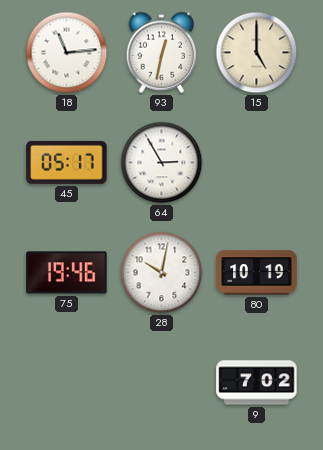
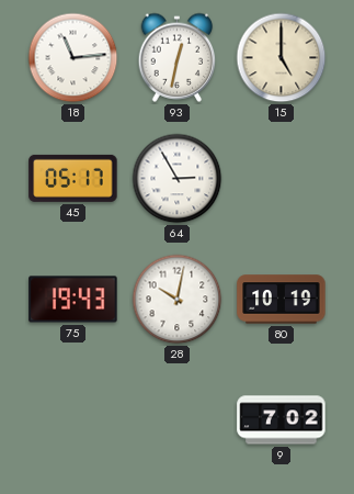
75: 19:46 -> 19:43 (73, 300)
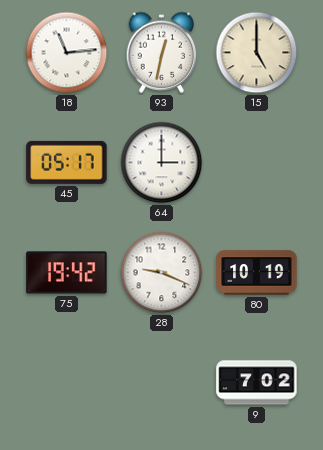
64: 2:55 -> 3:00 (162, 163)
75: 19:43 -> 19:42 (67, 273)
28: 10:02 -> 9:19 (162, 273)
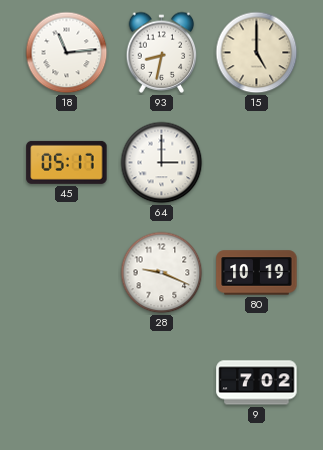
93: 12:32 -> 8:32 (162, 52)
75: 19:42 -> none (67, 273)
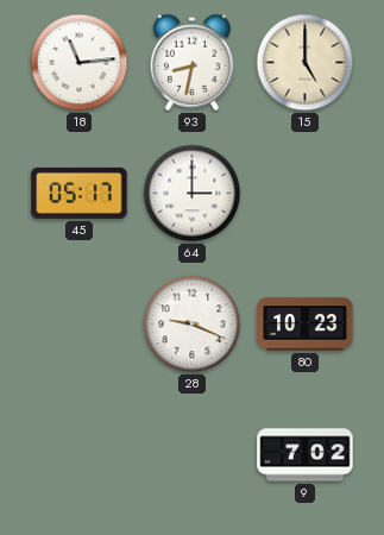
80: 10:19 -> 10:23 (306, 325)
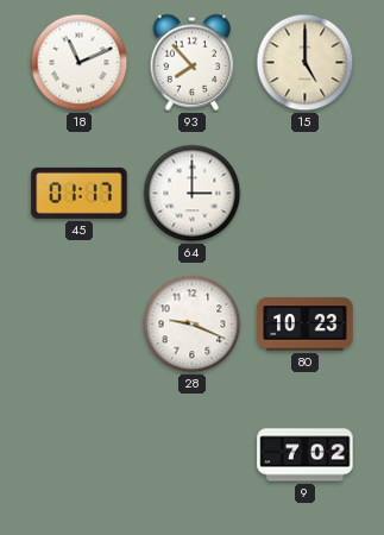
18: 11:14 -> 11:11 (80, 63)
93: 8:32 -> 7:53 (193, 62)
45: 05:17 -> 01:17 (80, 193)
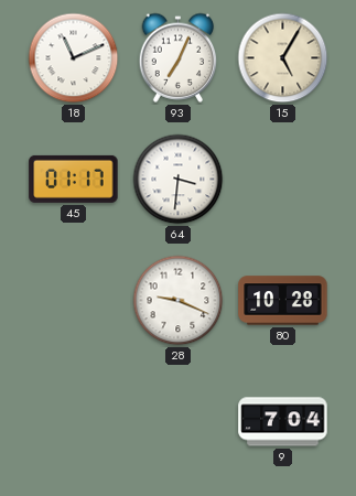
93: 7:53 -> 7:04 (179, 57)
15: 5:00 -> 5:05 (283, 58)
64: 3:00 -> 3:31 (179, 180)
80: 10:23 -> 10:28 (283, 301)
9: 7:02 -> 7:04 (283, 422)
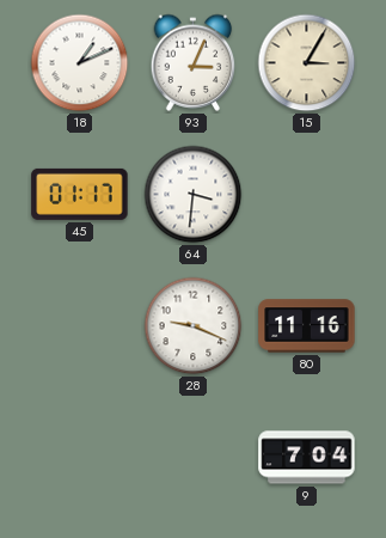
18: 11:11 -> 1:11 (80, 63)
93: 7:04 -> 3:04 (194, 62)
15: 5:05 -> 3:05 (307, 63)
80: 10:28 -> 11:16 (307, 326)
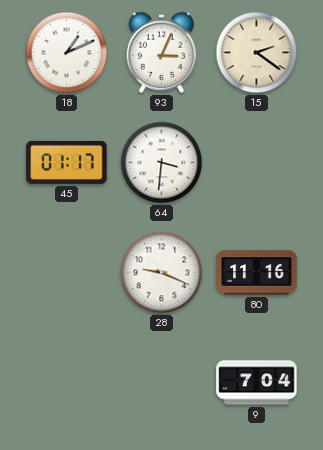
15: 3:05 -> 2:21 (257, 53)
